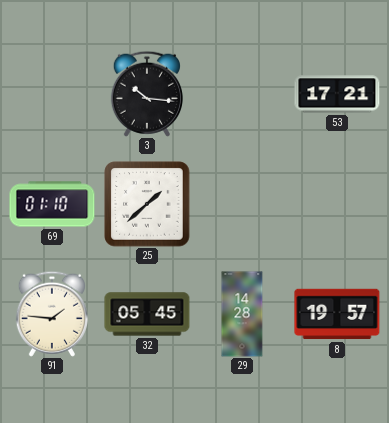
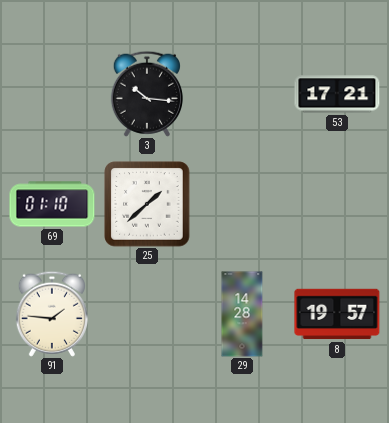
32: 05:45 -> none (147, 314)
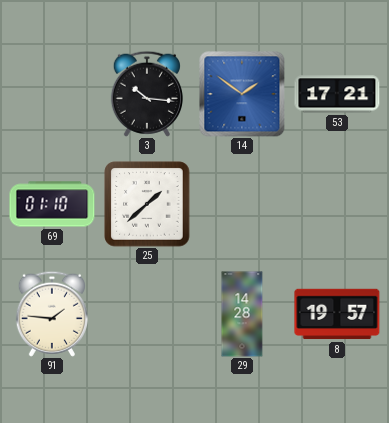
14: none -> 1:51 (242, 94)
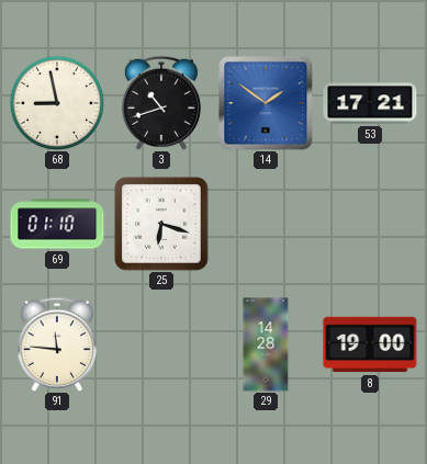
68: none -> 8:58 (57, 103)
3: 10:16 -> 10:42 (161, 103)
25: 1:38 -> 6:18 (161, 224)
91: 1:46 -> 11:46 (57, 344)
8: 19:57 -> 19:00 (370, 344)
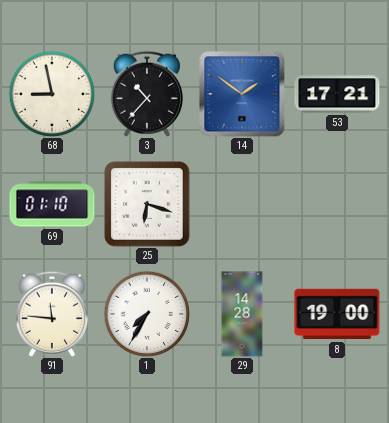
3: 10:42 -> 10:37 (147, 94)
1: none -> 7:35 (147, 314)
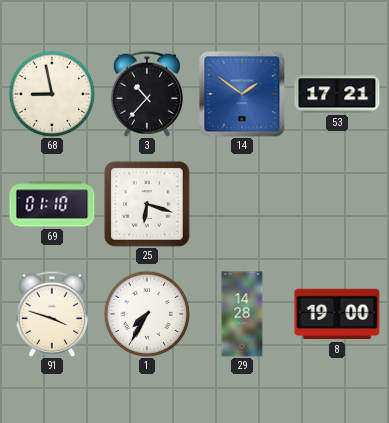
91: 11:46 -> 3:48 (52, 314)
